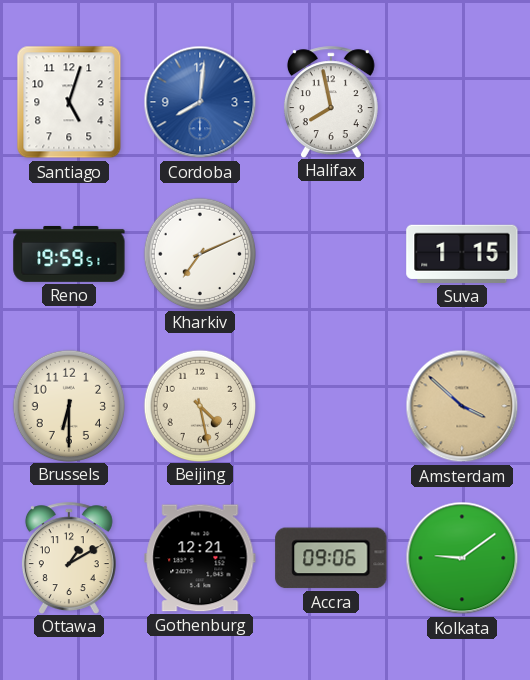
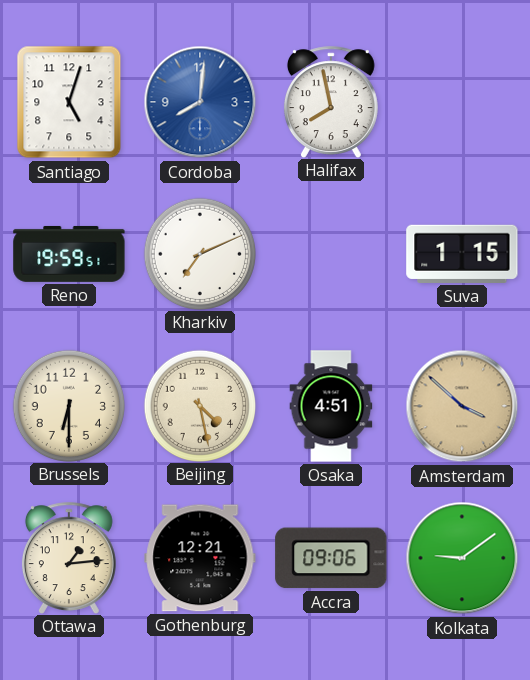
Osaka: none -> 4:51 (331, 406)
Ottawa: 1:10 -> 1:14 (69, 558)
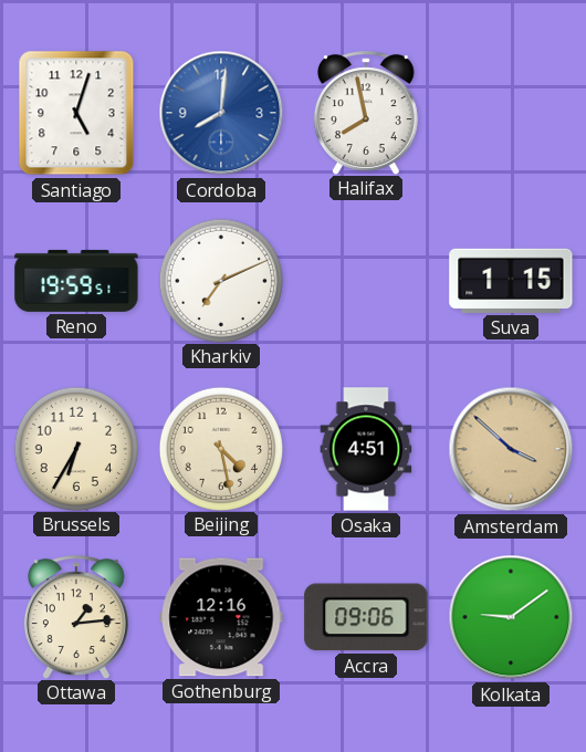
Brussels: 6:30 -> 6:35 (75, 448)
Gothenburg: 12:21 -> 12:16 (221, 617)
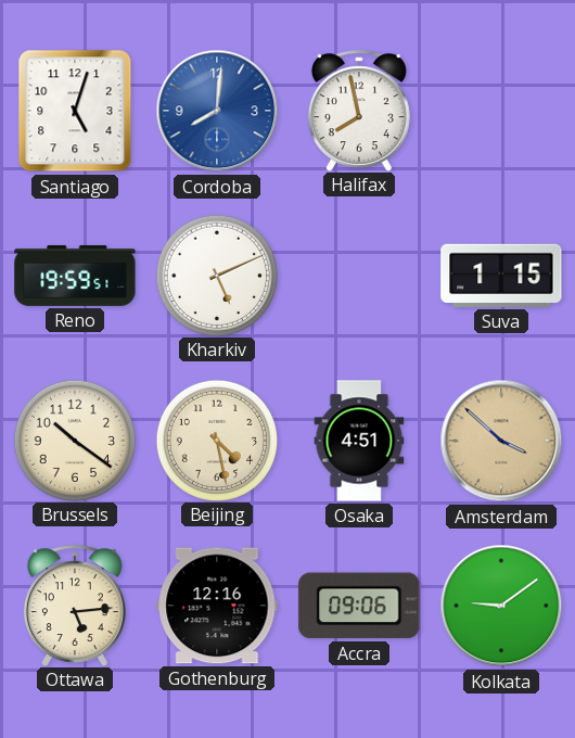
Kharkiv: 7:11 -> 5:11 (216, 275)
Brussels: 6:35 -> 10:21 (74, 440)
Ottawa: 1:14 -> 5:14 (75, 606)
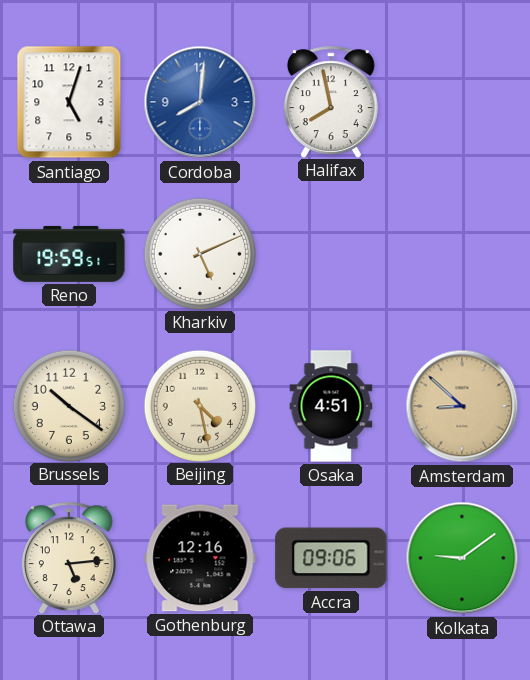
Suva: 1:15 -> none (501, 276)
Amsterdam: 3:52 -> 8:52 (462, 406)
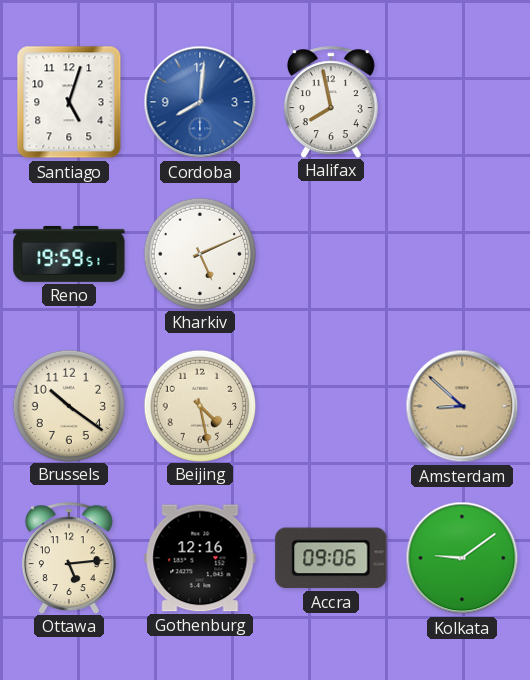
Osaka: 4:51 -> none (331, 406)
